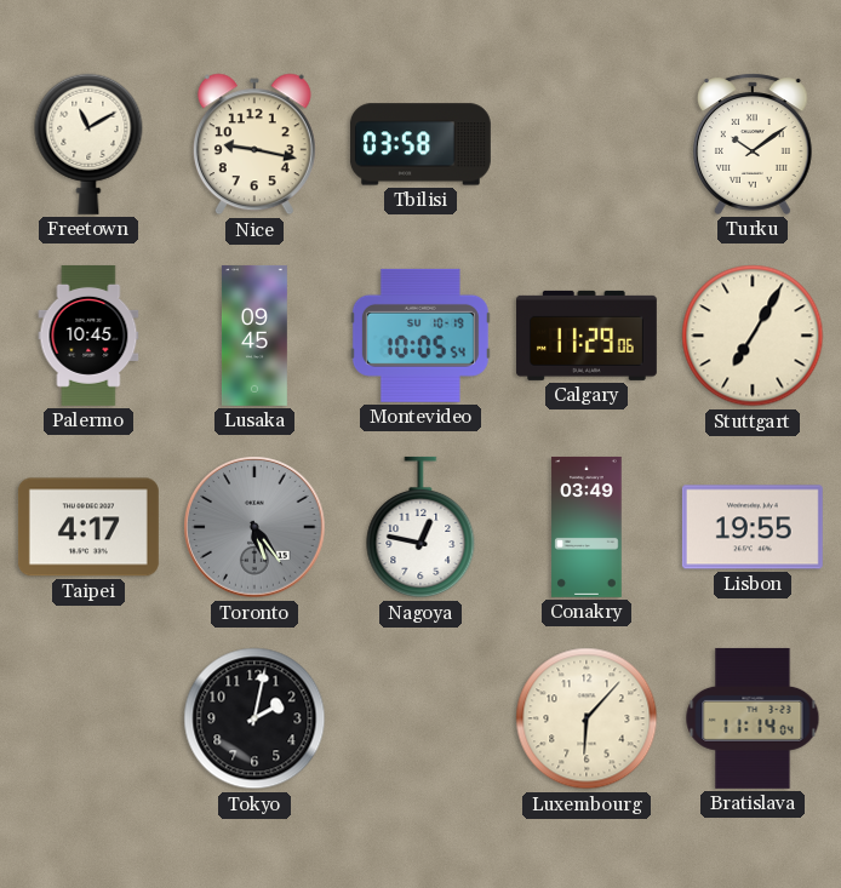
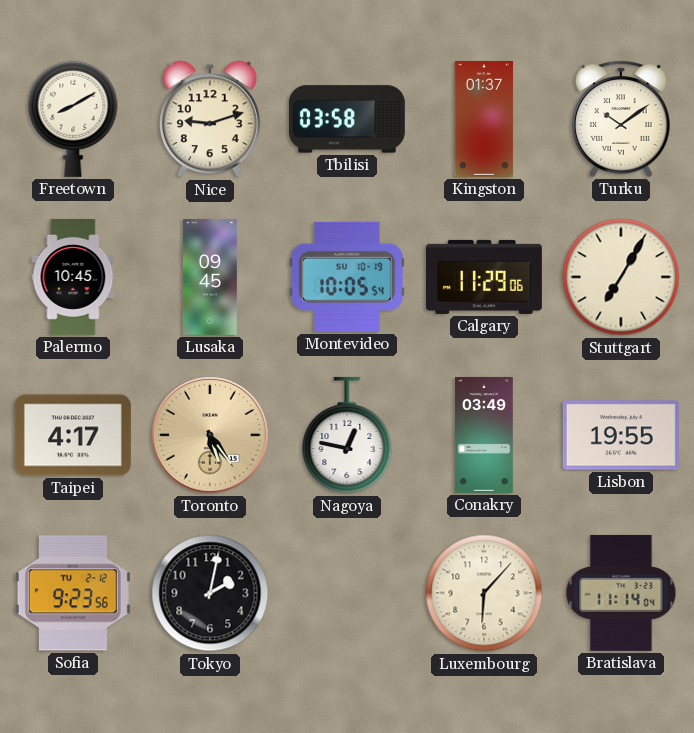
Freetown: 11:10 -> 8:10 (73, 119)
Nice: 9:17 -> 9:12 (210, 119)
Kingston: none -> 01:37 (484, 119)
Toronto dial: grey -> champagne (210, 435)
Sofia: none -> 9:23 (73, 593)
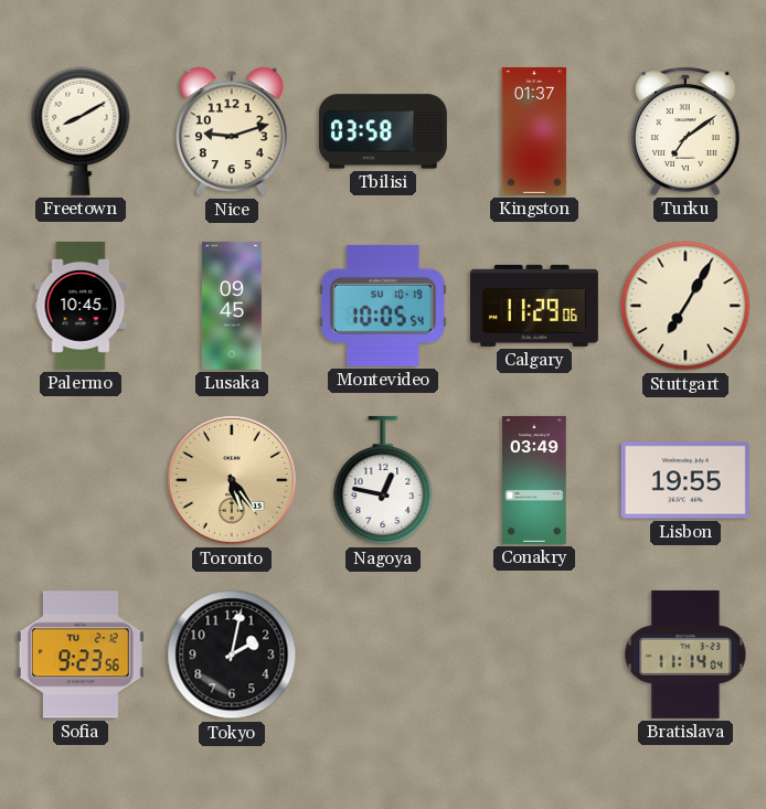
Turku: 10:09 -> 7:09 (687, 131)
Taipei: 4:17 -> none (73, 435)
Luxembourg: 6:07 -> none (484, 593)
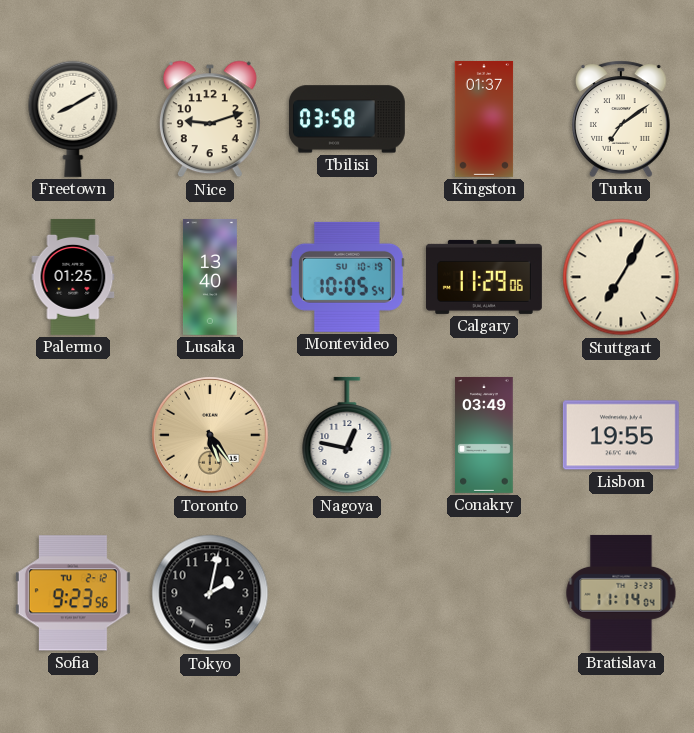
Palermo: 10:45 -> 01:25 (73, 277)
Lusaka: 09:45 -> 13:40 (210, 277)
